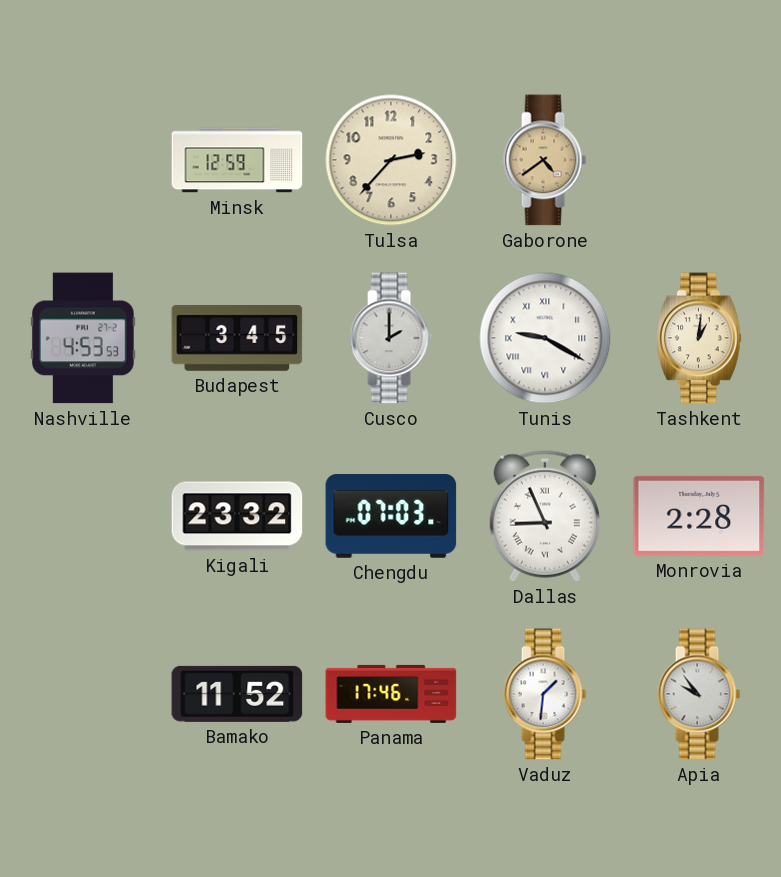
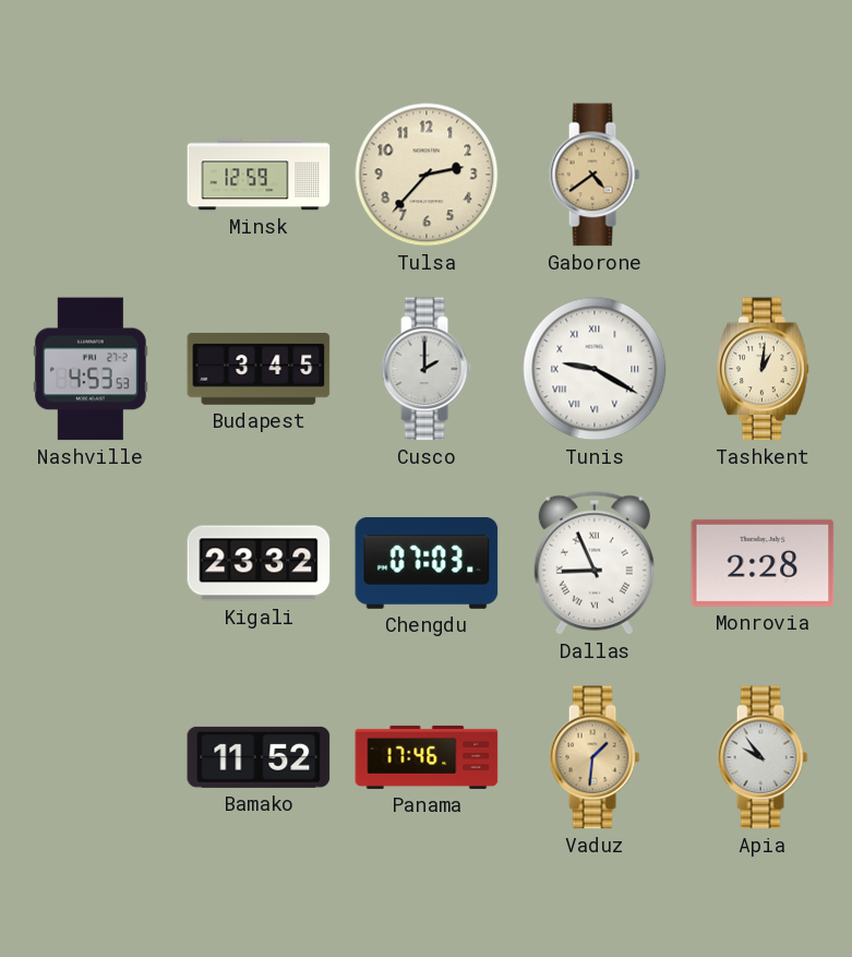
Vaduz dial: white -> champagne (595, 757)
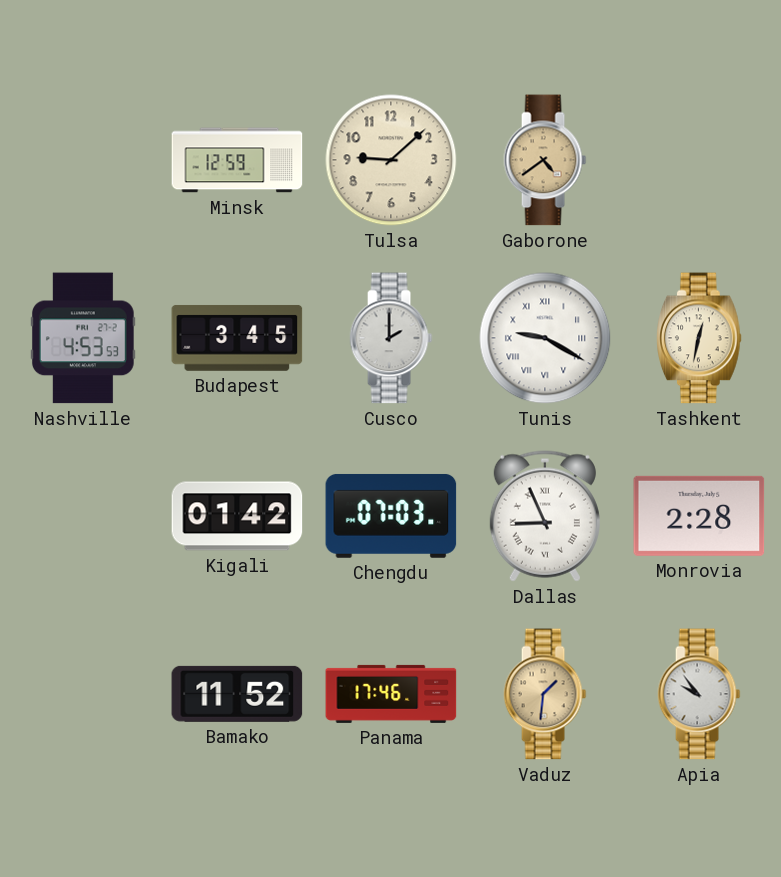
Tulsa: 2:37 -> 9:08 (391, 160)
Tashkent: 1:01 -> 12:32 (700, 338)
Kigali: 23:32 -> 01:42 (237, 516)
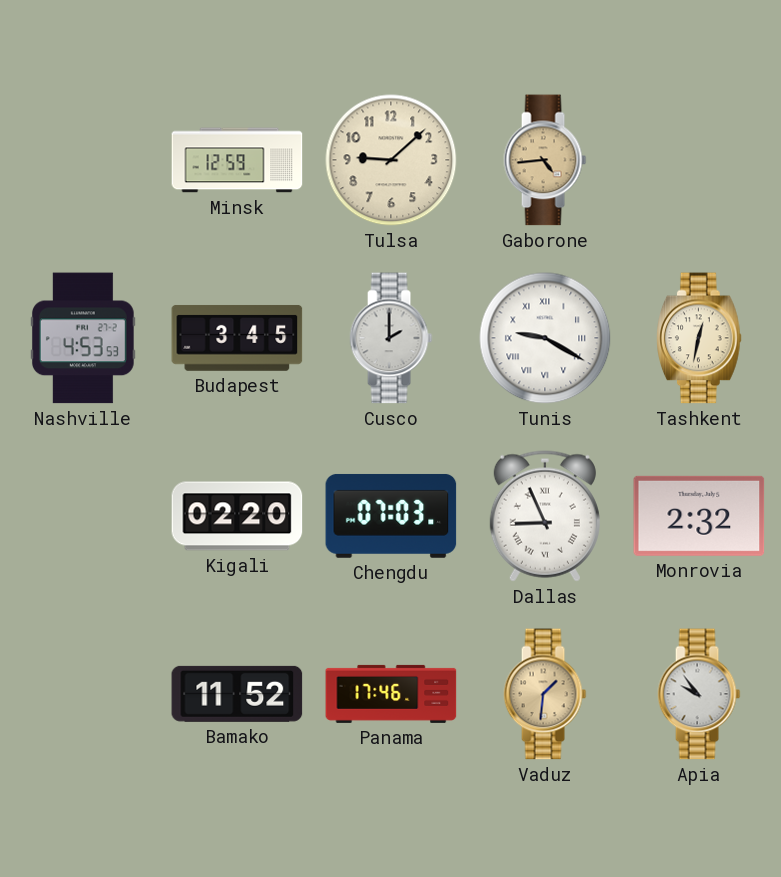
Gaborone: 4:39 -> 4:44 (545, 160)
Kigali: 01:42 -> 02:20 (237, 516)
Monrovia: 2:28 -> 2:32 (699, 516)
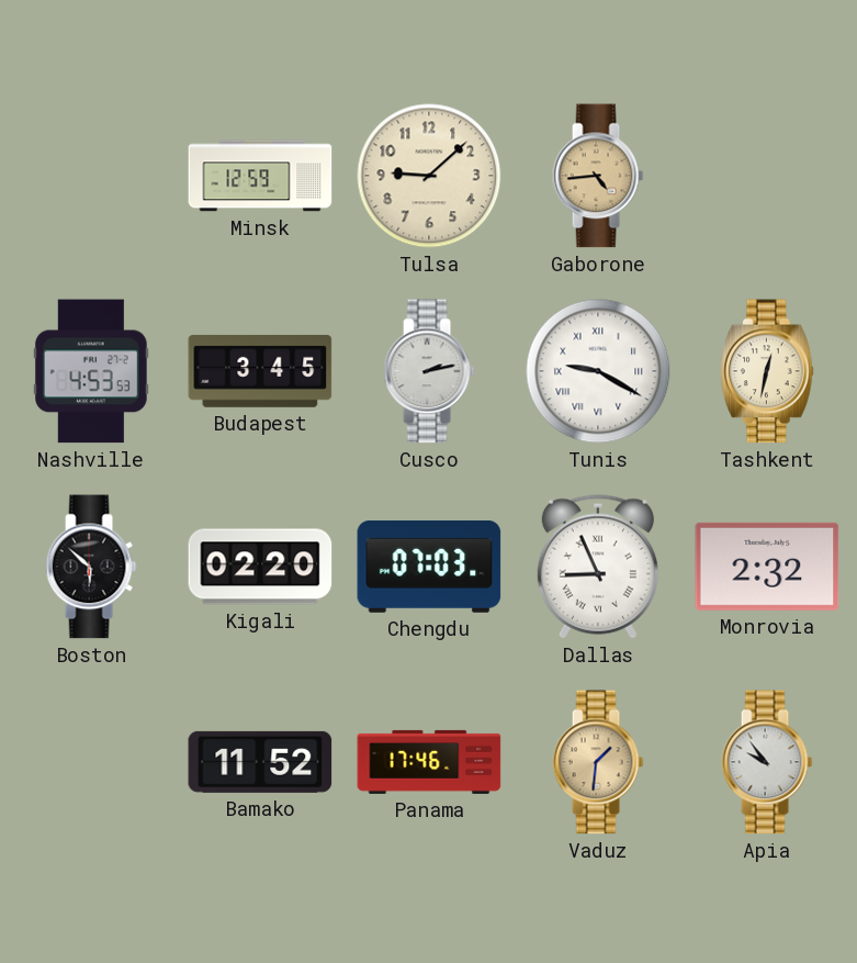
Cusco: 2:00 -> 2:13 (429, 371)
Boston: none -> 5:52 (91, 567)
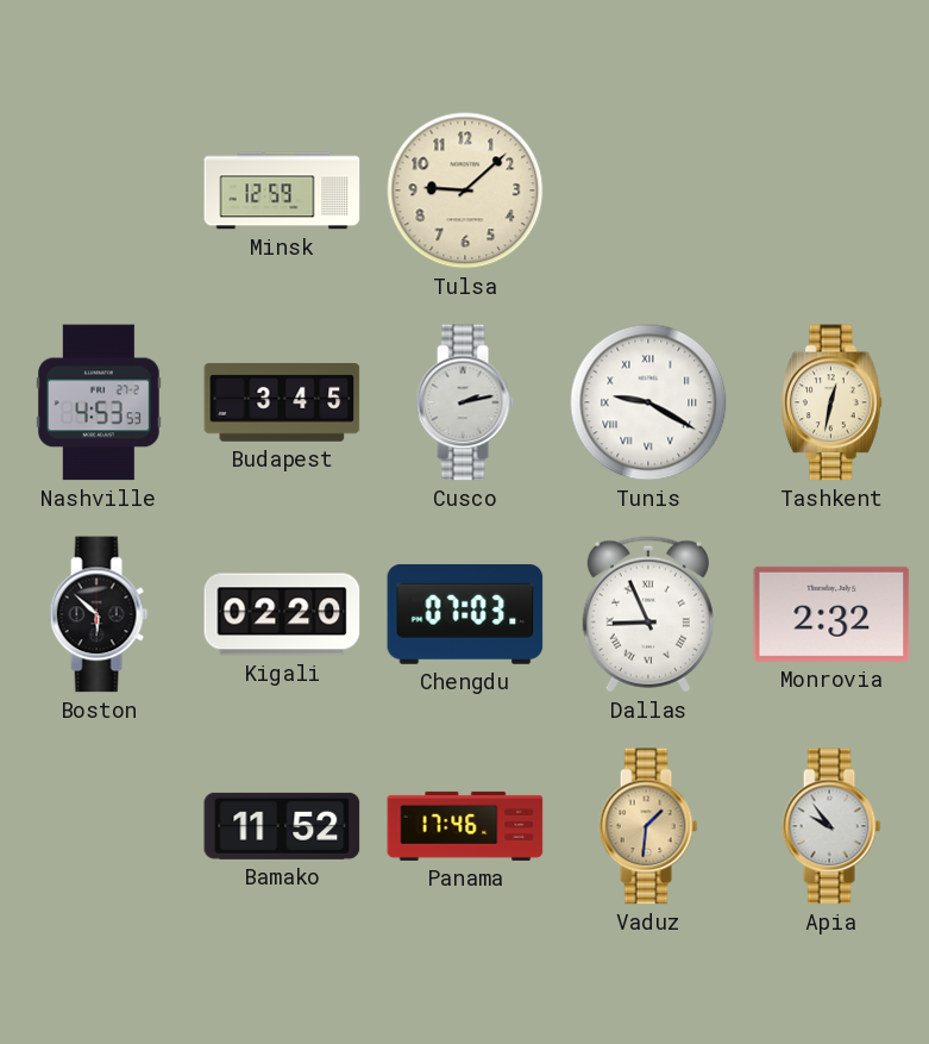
Gaborone: 4:44 -> none (598, 176)
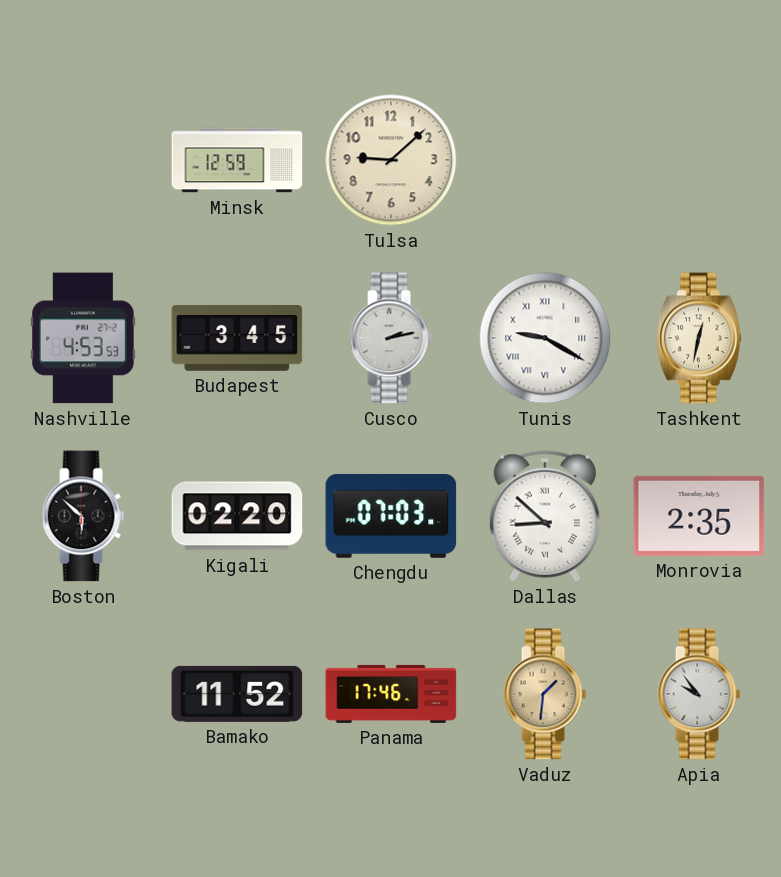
Dallas: 8:56 -> 8:52 (545, 516)
Monrovia: 2:32 -> 2:35 (699, 516)
